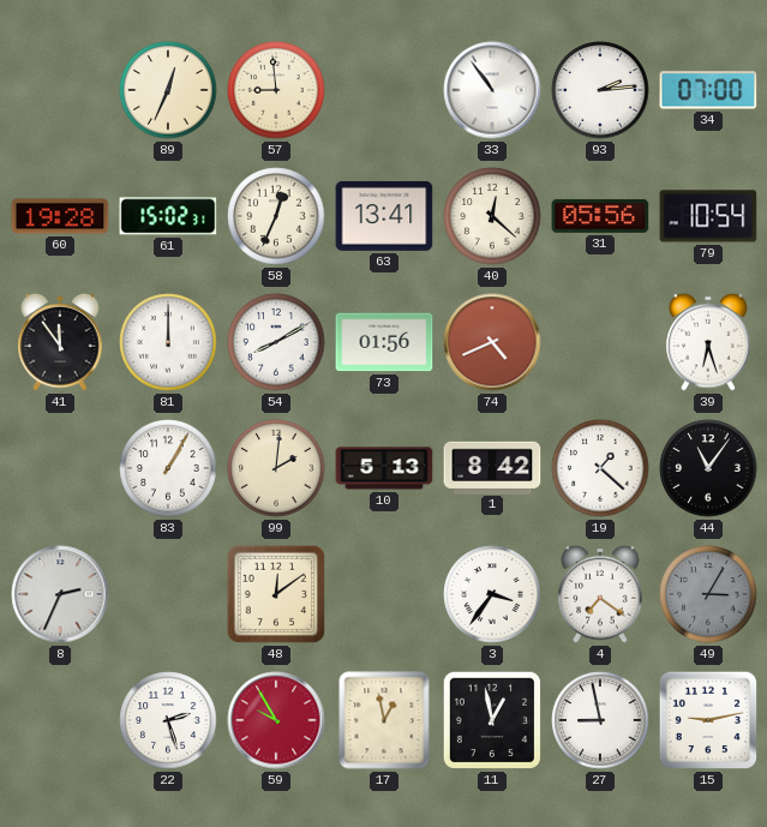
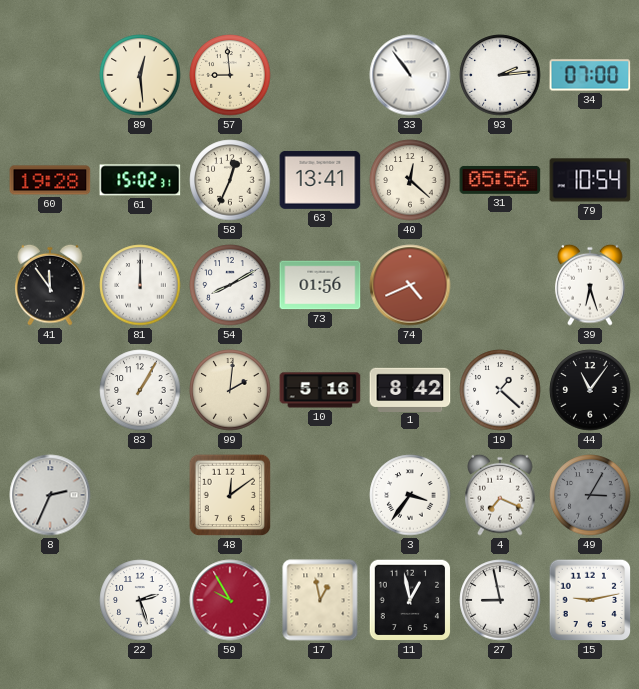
89: 12:34 -> 12:29 (140, 75)
10: 5:13 -> 5:16 (320, 390)
4: 7:21 -> 7:19 (500, 495)
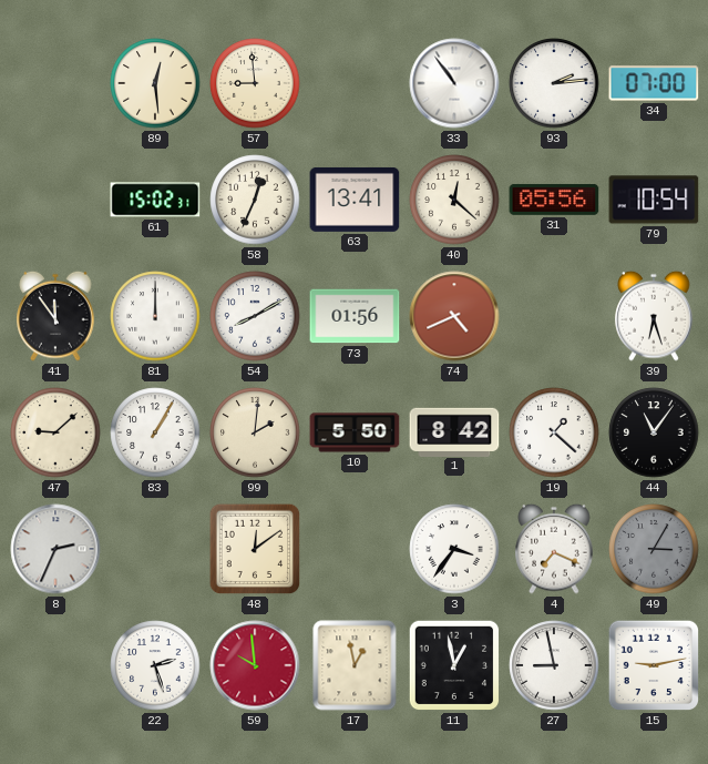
60: 19:28 -> none (50, 180)
47: none -> 9:08 (55, 432)
10: 5:16 -> 5:50 (355, 432)
59: 9:55 -> 9:59 (255, 665)
